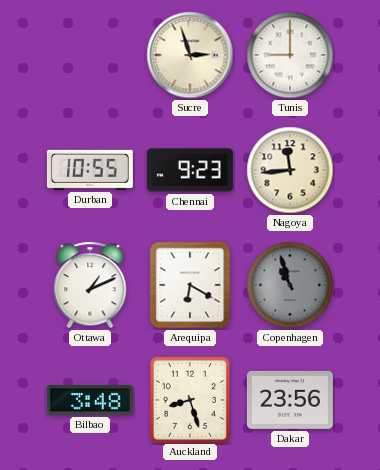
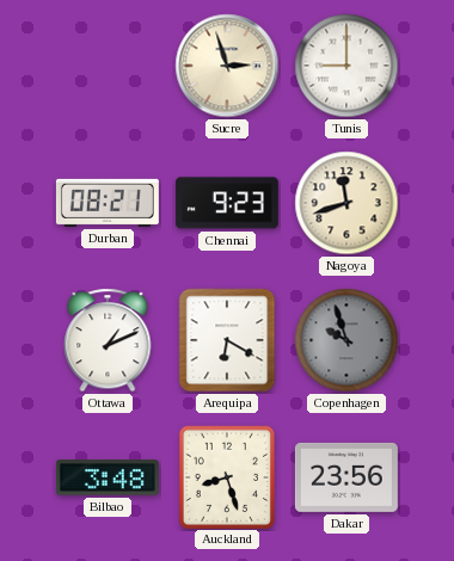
Durban: 10:55 -> 08:21 (108, 203)
Nagoya: 11:44 -> 11:42 (346, 203)
Copenhagen: 10:57 -> 9:57 (346, 340)
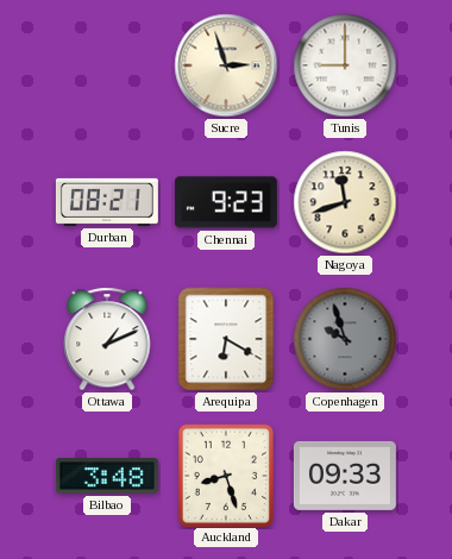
Dakar: 23:56 -> 09:33 (345, 476)
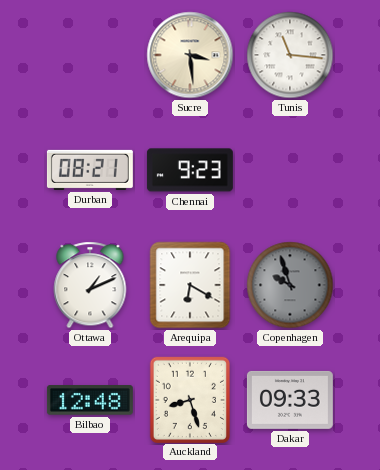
Sucre: 2:57 -> 3:29 (190, 55)
Tunis: 9:00 -> 11:16 (290, 55)
Nagoya: 11:42 -> none (345, 202)
Bilbao: 3:48 -> 12:48 (90, 400)
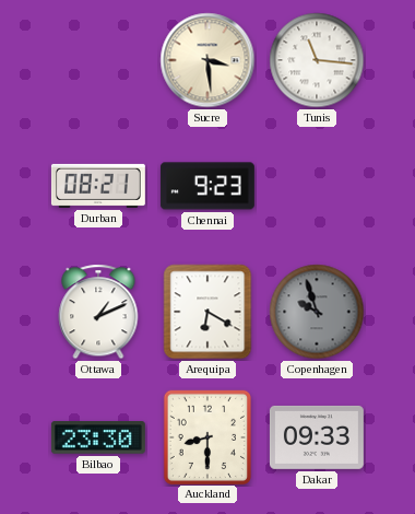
Bilbao: 12:48 -> 23:30 (98, 437)
Auckland: 8:27 -> 8:30 (206, 436)
